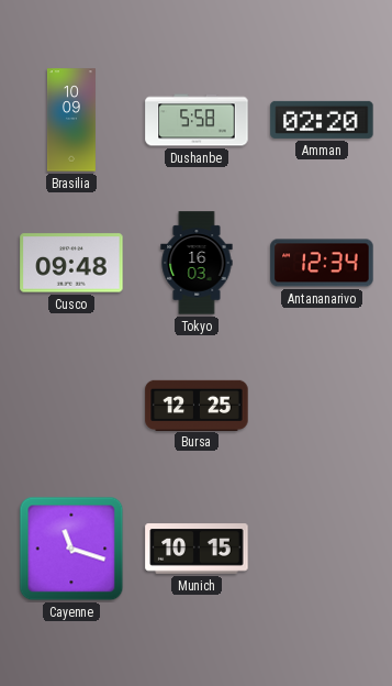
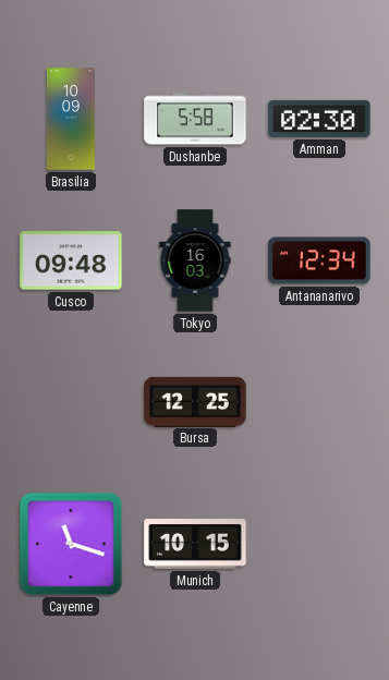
Amman: 02:20 -> 02:30 (319, 119)
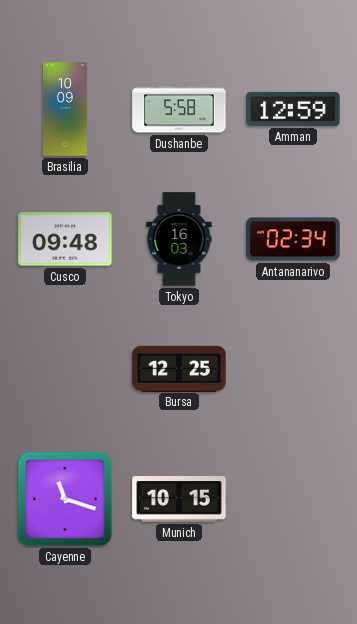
Amman: 02:30 -> 12:59 (293, 109)
Antananarivo: 12:34 -> 02:34 (293, 239)
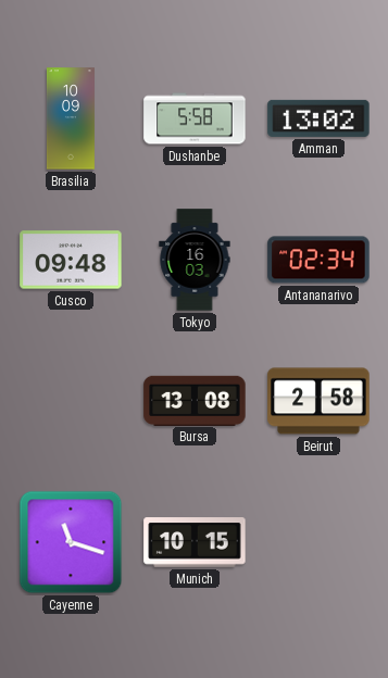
Amman: 12:59 -> 13:02 (318, 118)
Bursa: 12:25 -> 13:08 (195, 400)
Beirut: none -> 2:58 (318, 401)
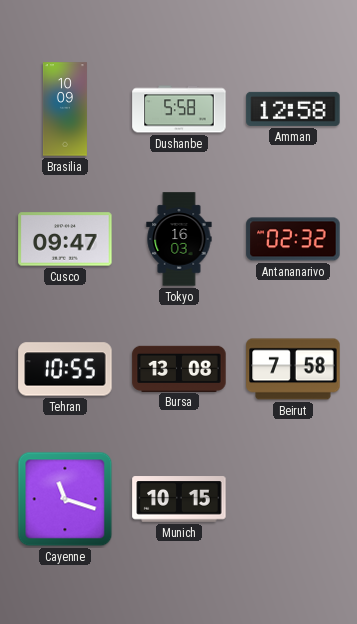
Amman: 13:02 -> 12:58 (293, 109)
Cusco: 09:48 -> 09:47 (65, 239)
Antananarivo: 02:34 -> 02:32 (293, 239)
Tehran: none -> 10:55 (65, 369)
Beirut: 2:58 -> 7:58 (293, 369)
